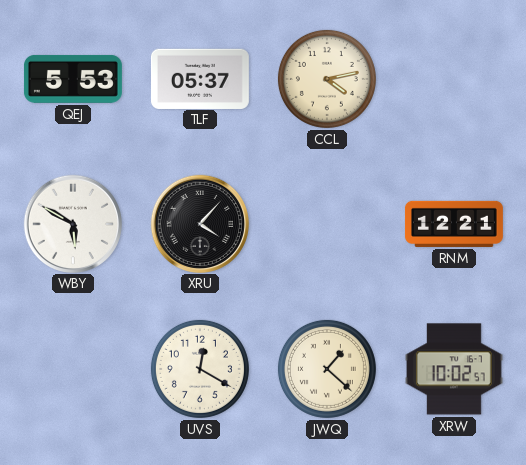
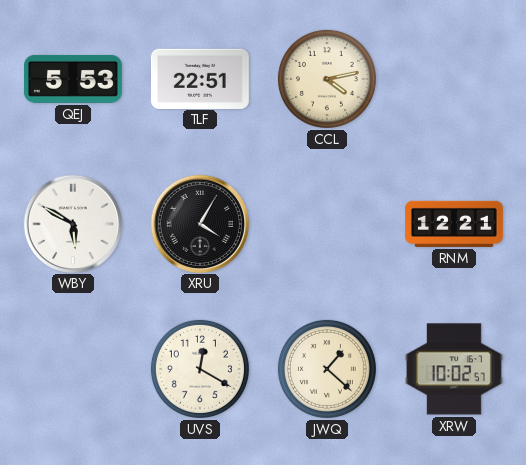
TLF: 05:37 -> 22:51 (200, 78)
XRU: 4:07 -> 4:05 (200, 223)
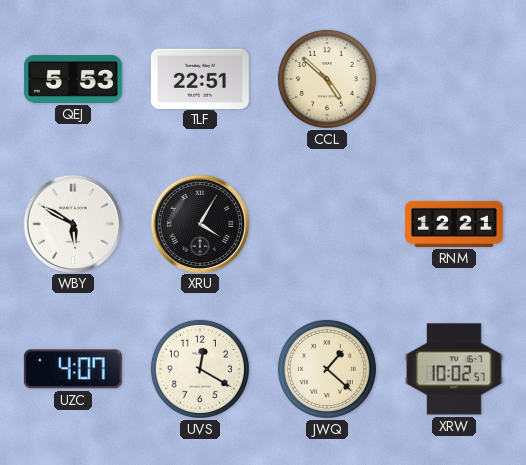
CCL: 4:13 -> 4:52 (327, 79)
UZC: none -> 4:07 (73, 369)
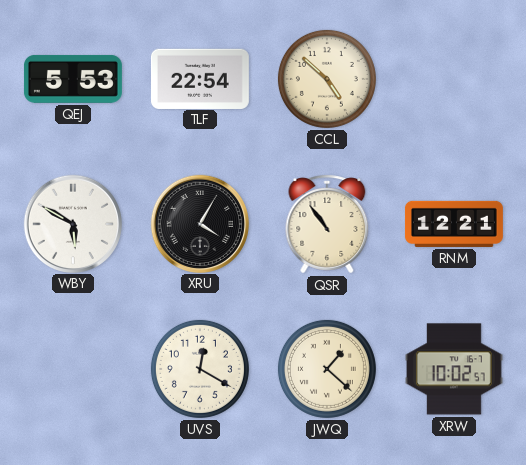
TLF: 22:51 -> 22:54 (200, 78)
QSR: none -> 10:54 (327, 224)
UZC: 4:07 -> none (73, 369)
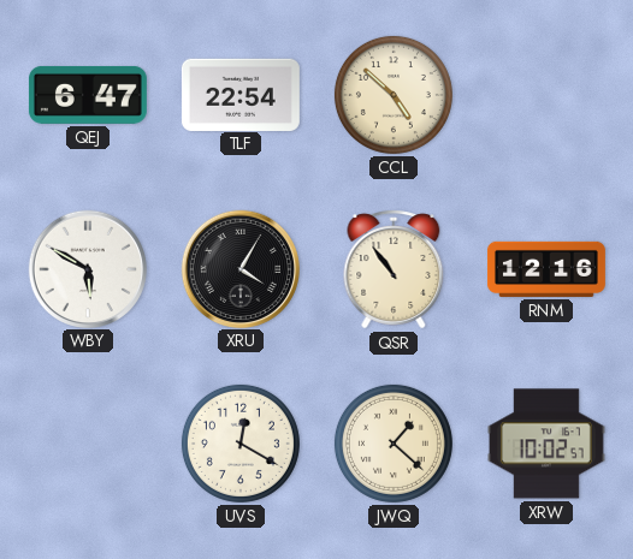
QEJ: 5:53 -> 6:47 (88, 95)
RNM: 12:21 -> 12:16 (546, 269)
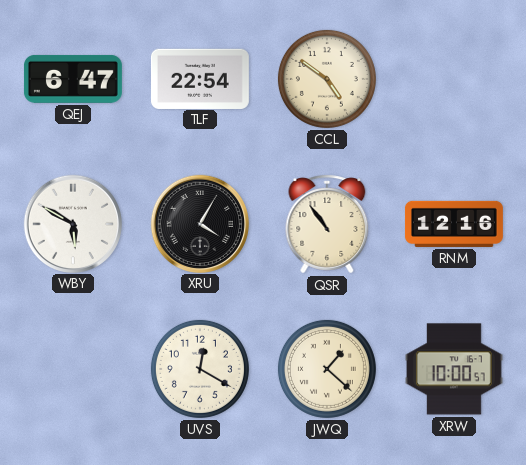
CCL: 4:52 -> 4:51 (327, 79)
XRW: 10:02 -> 10:00 (454, 369)
